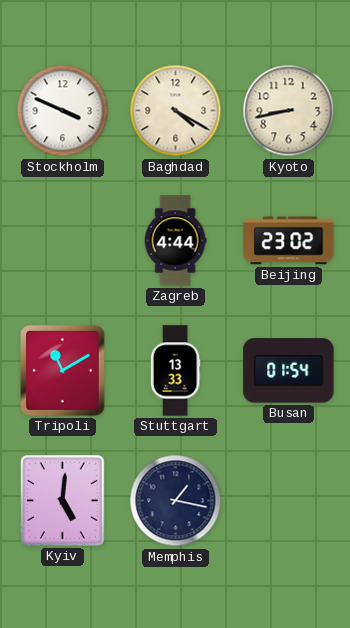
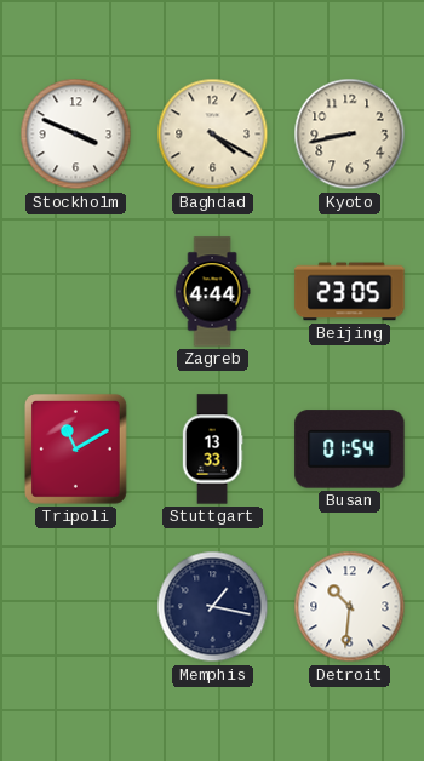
Beijing: 23:02 -> 23:05 (350, 292)
Kyiv: 5:01 -> none (63, 501)
Detroit: none -> 10:31 (350, 607)
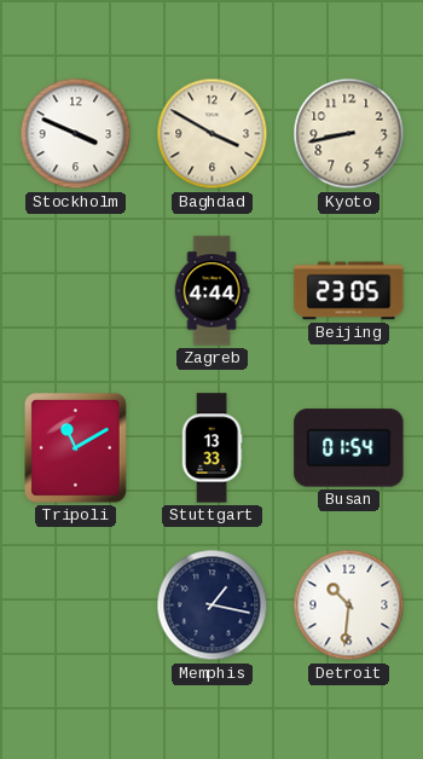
Baghdad: 4:20 -> 3:50 (213, 134)
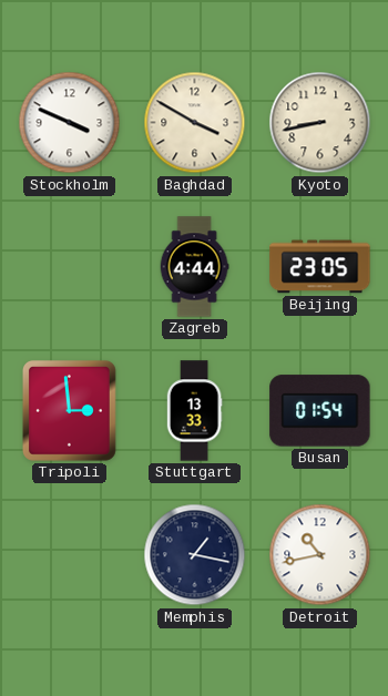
Tripoli: 11:10 -> 2:59 (69, 410)
Detroit: 10:31 -> 10:43 (320, 555)
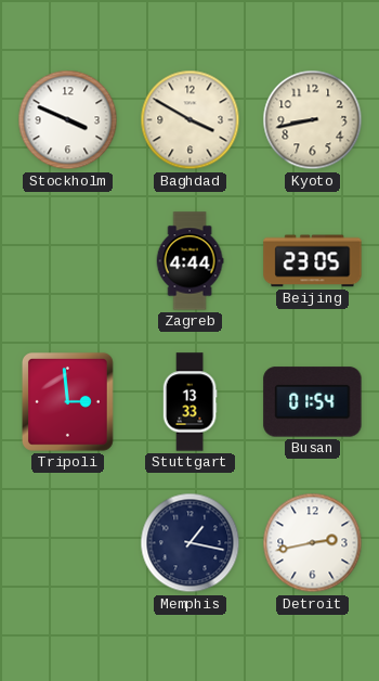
Detroit: 10:43 -> 2:43 (313, 543)
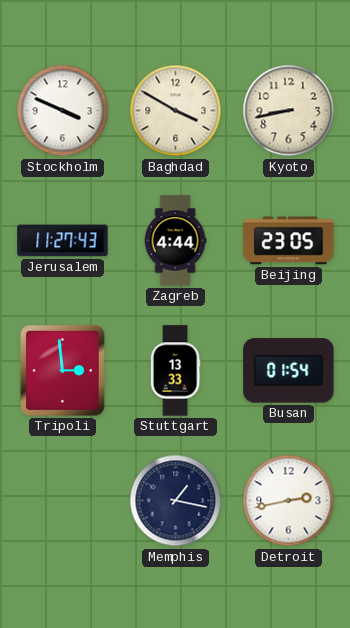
Jerusalem: none -> 11:27 (63, 241)
